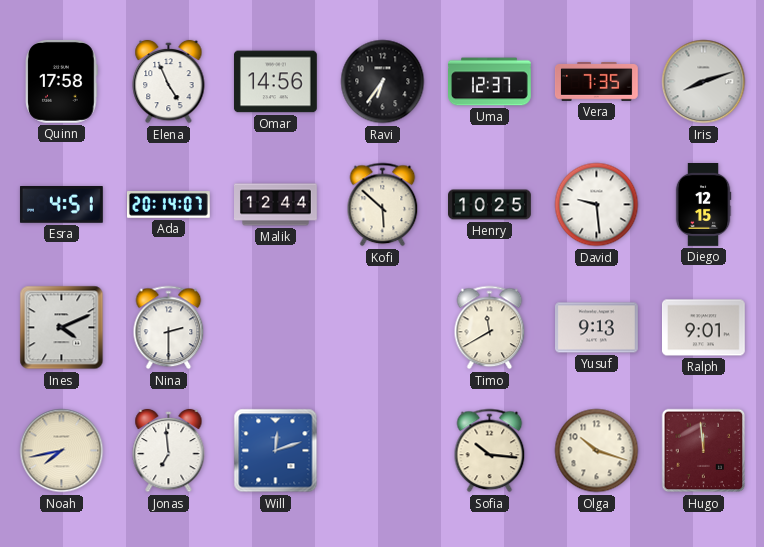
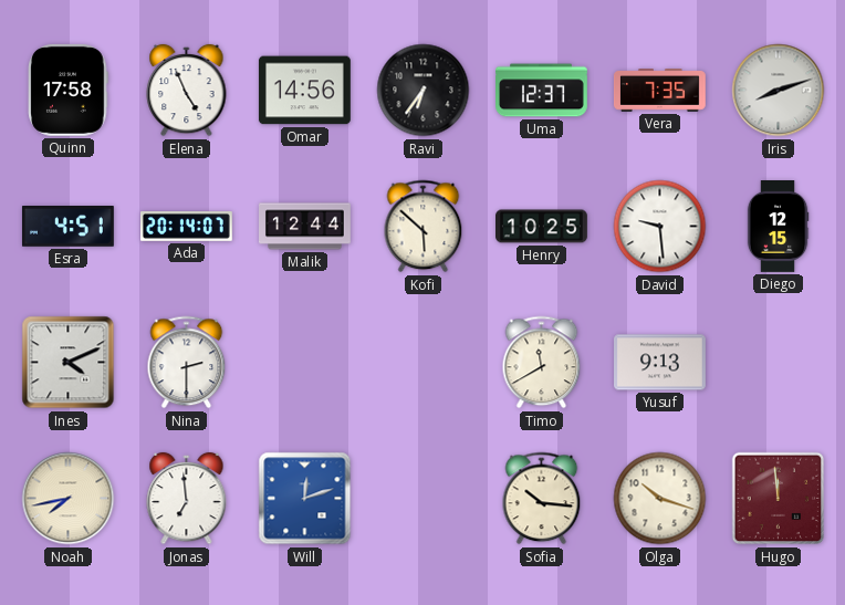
Ralph: 9:01 -> none (703, 328)
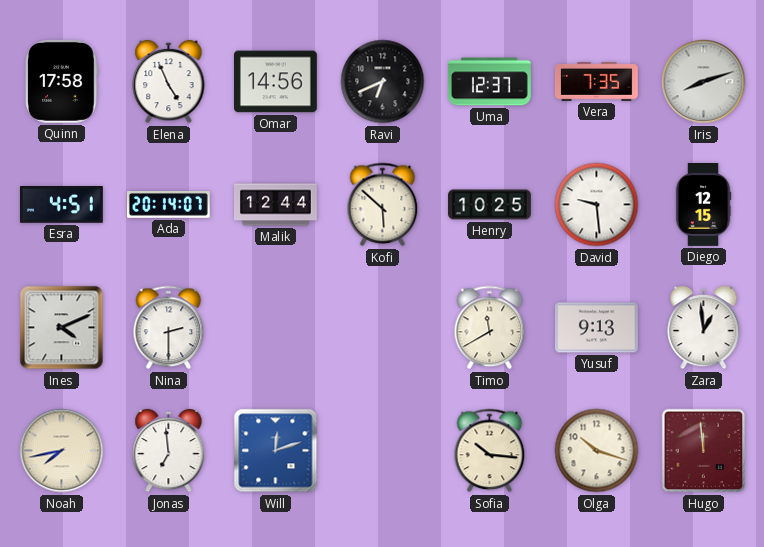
Ravi: 6:36 -> 6:41 (383, 82)
Zara: none -> 12:59 (704, 328)
